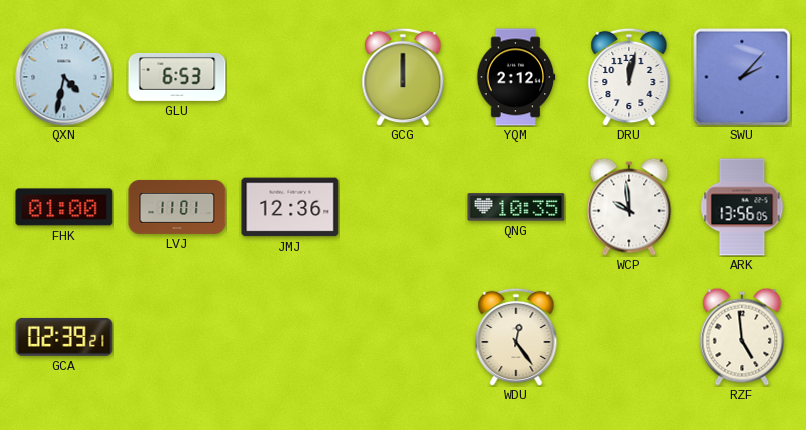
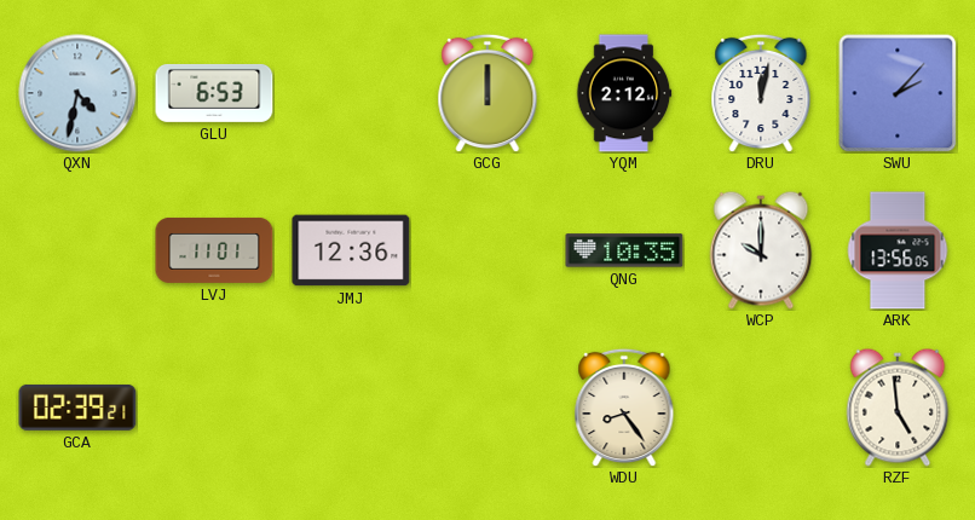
FHK: 01:00 -> none (64, 207)
WCP: 9:59 -> 10:00 (761, 250)
WDU: 12:24 -> 8:24 (624, 408)
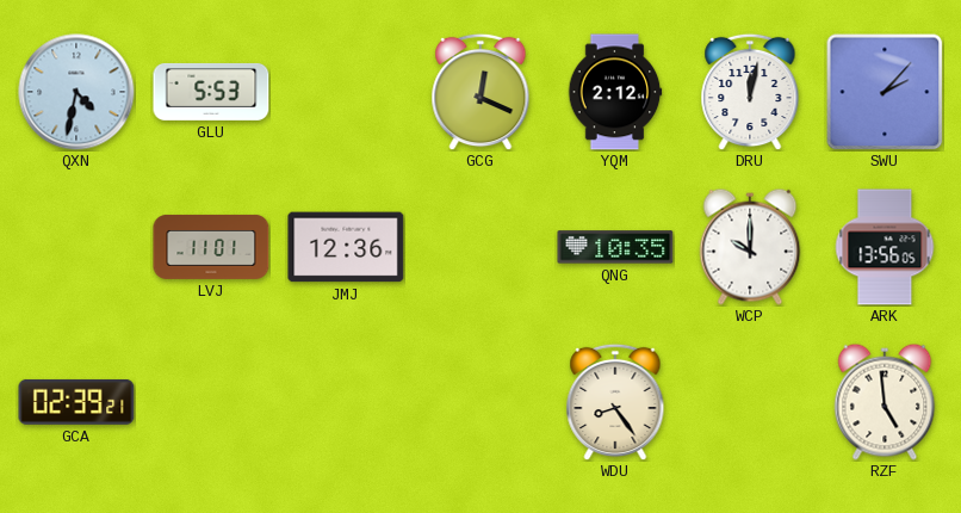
GLU: 6:53 -> 5:53 (211, 92)
GCG: 12:00 -> 12:19 (480, 92)
